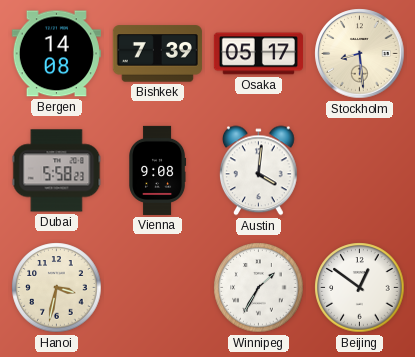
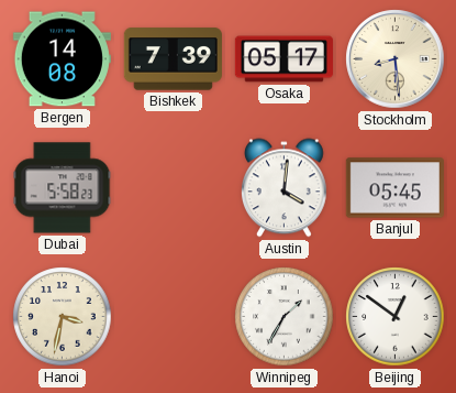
Vienna: 9:08 -> none (158, 170)
Banjul: none -> 05:45 (394, 188)
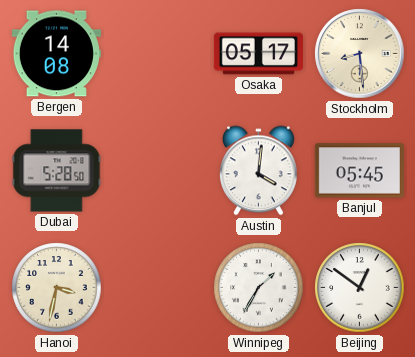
Bishkek: 7:39 -> none (173, 59)
Dubai: 5:58 -> 5:28 (57, 171)
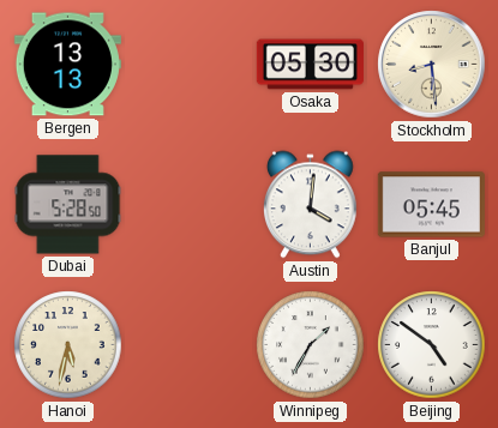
Bergen: 14:08 -> 13:13 (67, 65)
Osaka: 05:17 -> 05:30 (310, 65)
Hanoi: 3:32 -> 5:32 (68, 345)
Beijing: 12:51 -> 4:51 (432, 345)
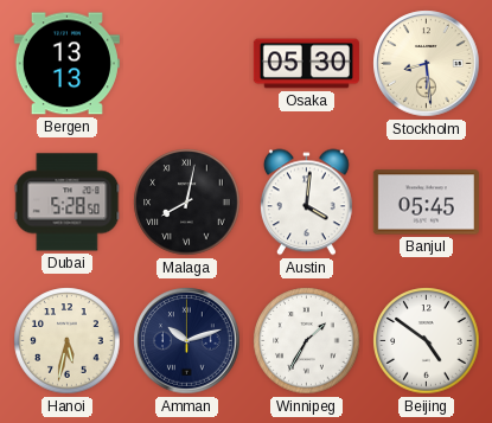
Malaga: none -> 8:02 (187, 203)
Amman: none -> 10:12 (187, 341)
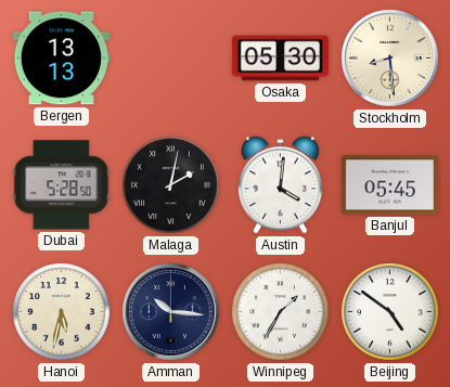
Malaga: 8:02 -> 2:02 (171, 185)
Amman: 10:12 -> 10:16 (171, 312)
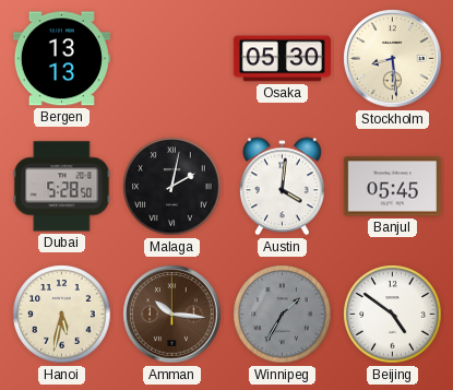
Amman dial: navy -> brown (172, 315)
Winnipeg dial: white -> grey (283, 315)
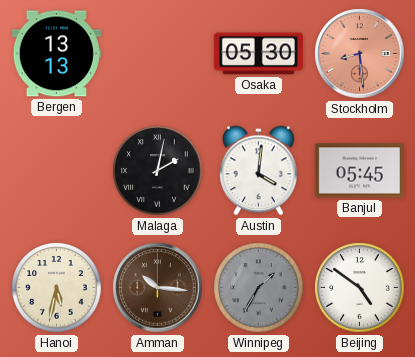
Stockholm dial: cream -> salmon (360, 54)
Dubai: 5:28 -> none (62, 187)
